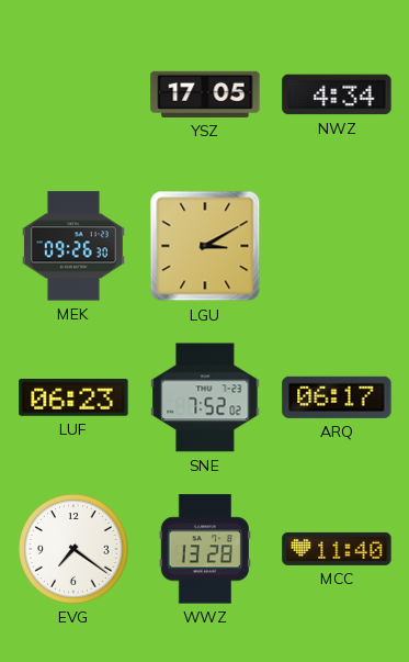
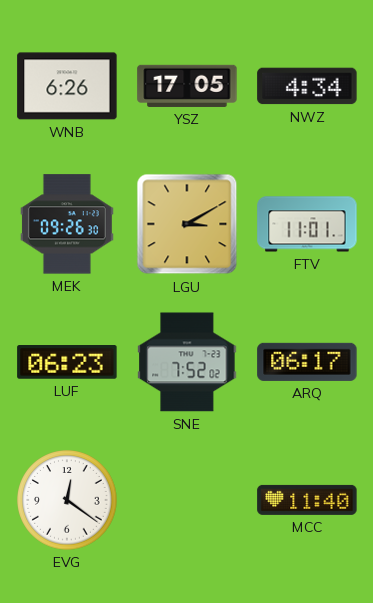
WNB: none -> 6:26 (67, 86)
FTV: none -> 11:01 (307, 224)
EVG: 7:21 -> 12:21 (67, 500)
WWZ: 13:28 -> none (205, 549)
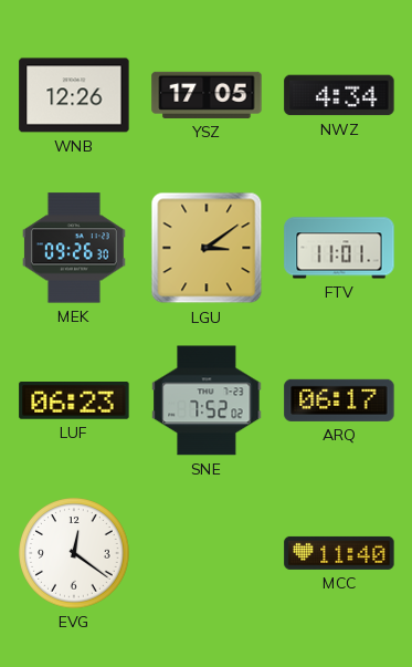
WNB: 6:26 -> 12:26 (74, 95)
LGU: 3:10 -> 3:09 (207, 248)
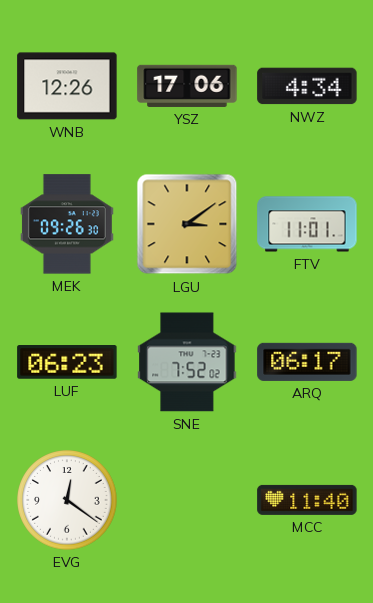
YSZ: 17:05 -> 17:06 (187, 86)
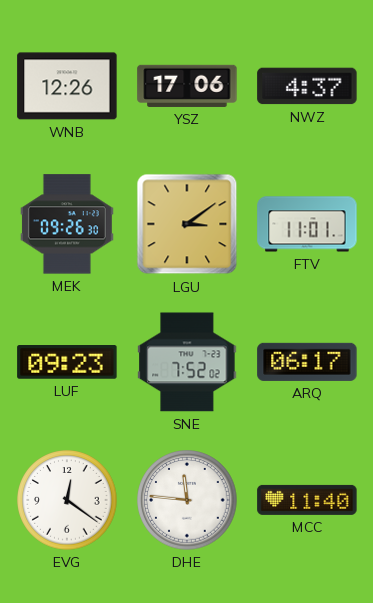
NWZ: 4:34 -> 4:37 (307, 86)
LUF: 06:23 -> 09:23 (67, 363)
DHE: none -> 11:46 (187, 500)
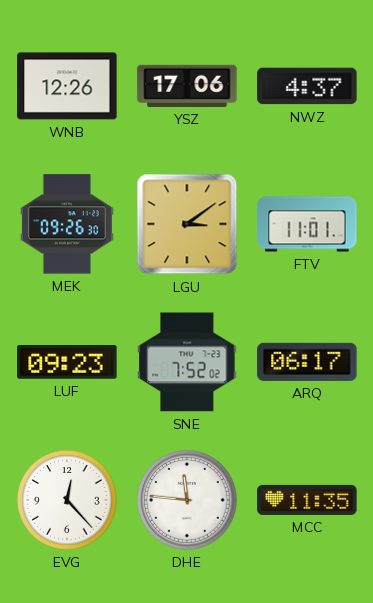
EVG: 12:21 -> 12:23 (67, 500)
MCC: 11:40 -> 11:35 (307, 500)
